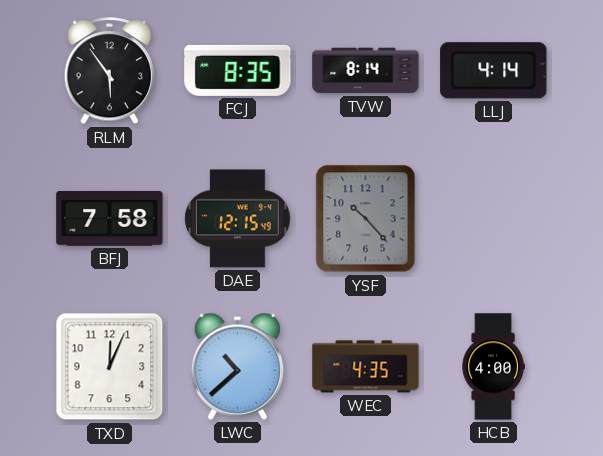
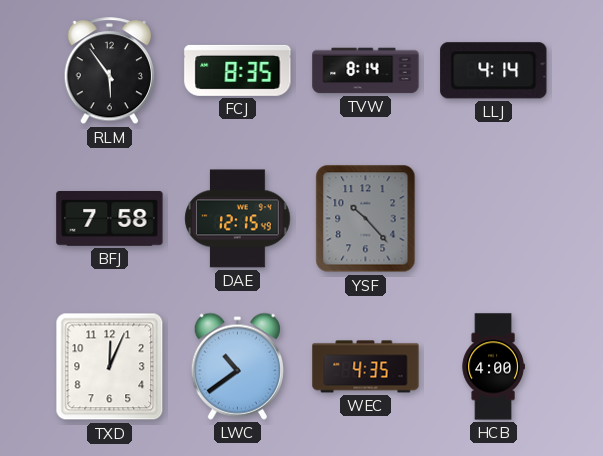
LWC: 10:38 -> 10:39 (237, 366)
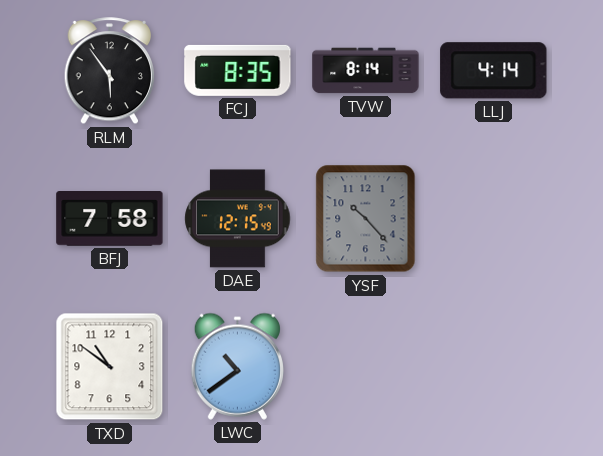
TXD: 12:04 -> 10:51 (110, 367)
WEC: 4:35 -> none (366, 367)
HCB: 4:00 -> none (493, 367)
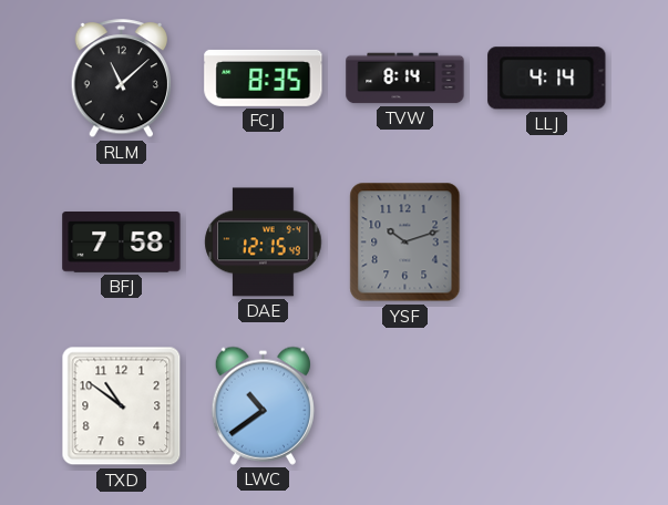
RLM: 5:54 -> 11:08 (122, 79)
YSF: 10:23 -> 10:12 (405, 243)
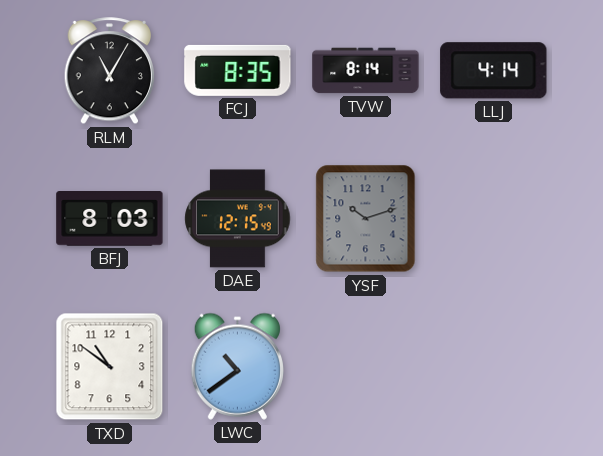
RLM: 11:08 -> 11:05 (110, 71)
BFJ: 7:58 -> 8:03 (110, 219)
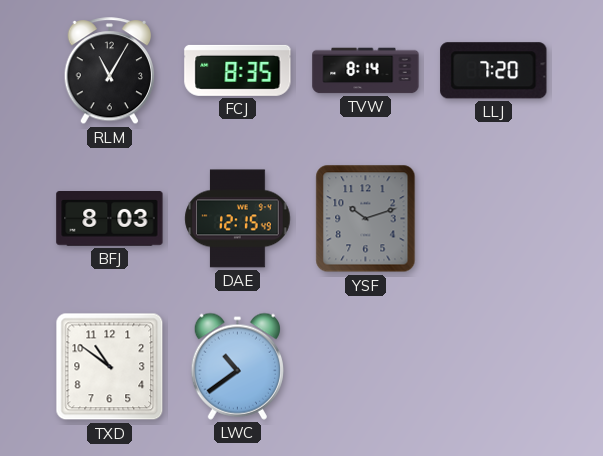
LLJ: 4:14 -> 7:20 (494, 71)
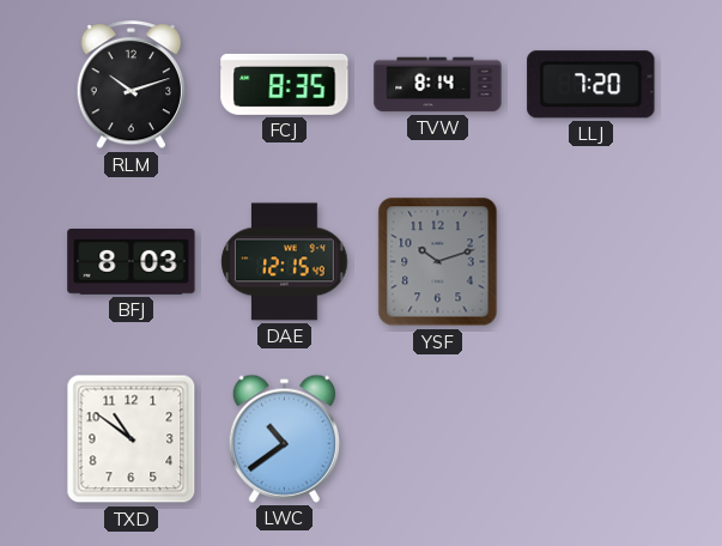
RLM: 11:05 -> 10:12 (132, 85)
